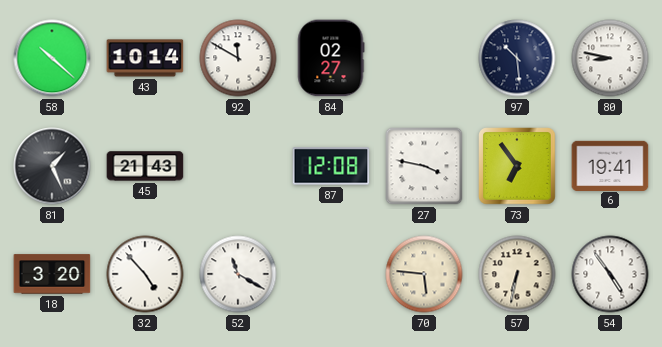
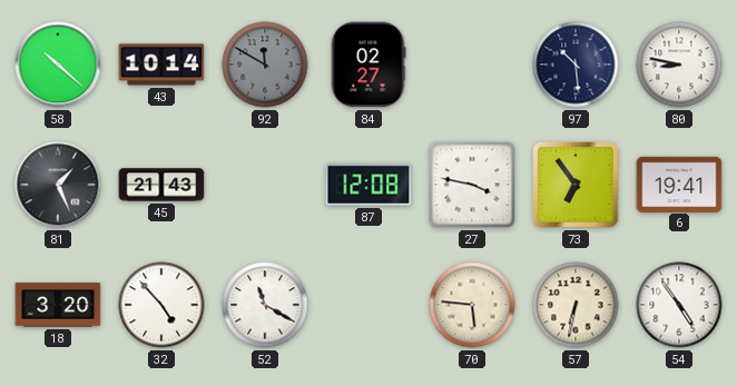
92 dial: white -> grey (265, 65)
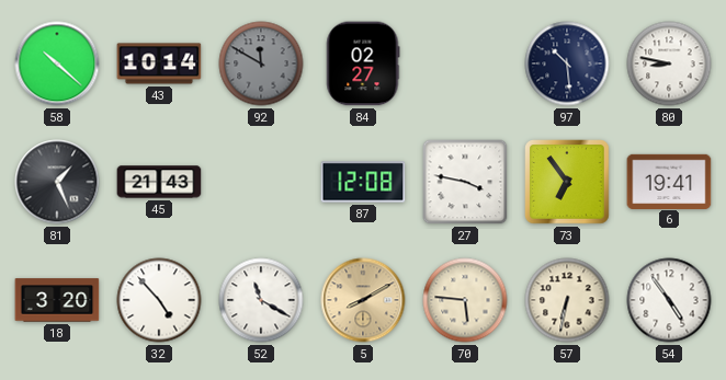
5: none -> 8:10 (363, 300)
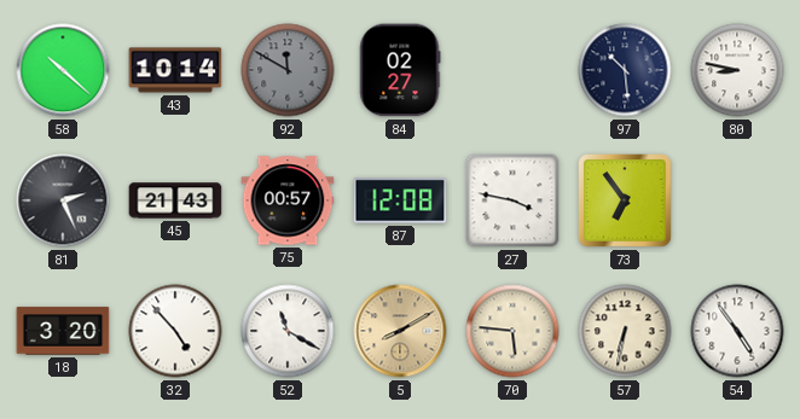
81: 1:26 -> 2:26 (63, 200)
75: none -> 00:57 (288, 200)
6: 19:41 -> none (669, 181)
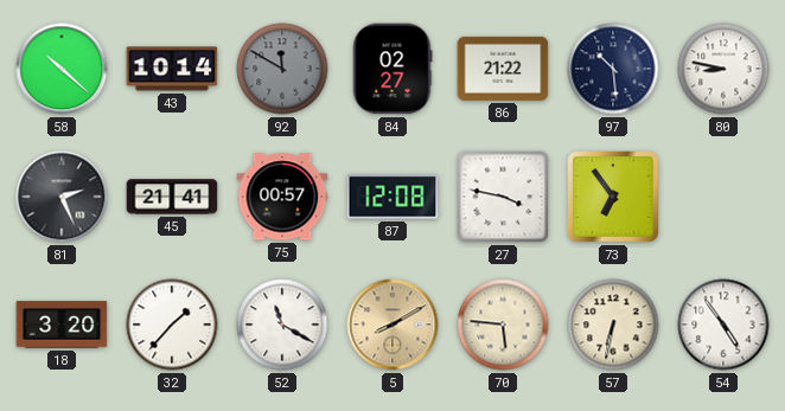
86: none -> 21:22 (503, 69)
45: 21:43 -> 21:41 (172, 197)
32: 4:53 -> 1:37 (172, 325)
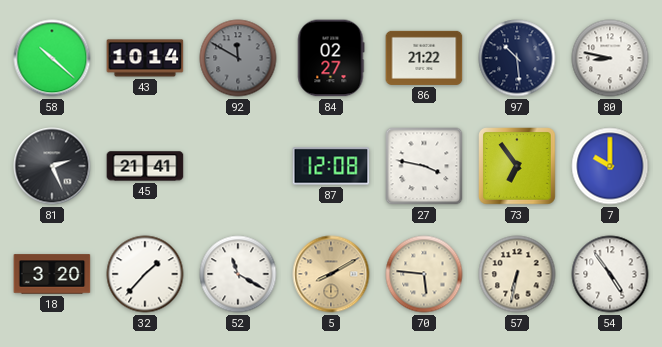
75: 00:57 -> none (282, 197)
7: none -> 10:00 (610, 166)
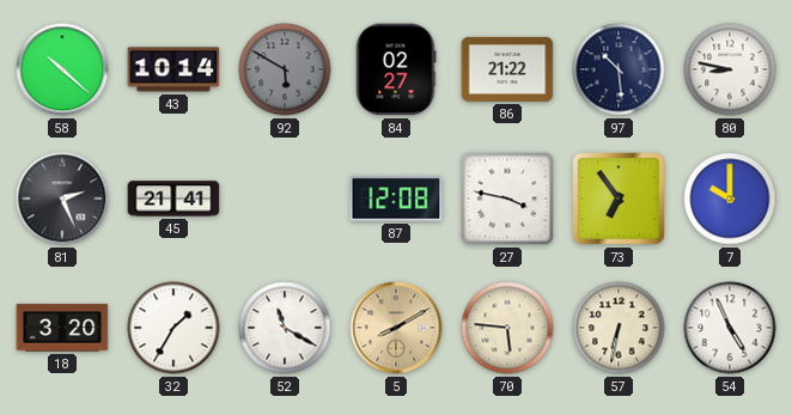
92: 11:50 -> 5:50 (285, 69)
32: 1:37 -> 1:35 (173, 328)
54: 4:54 -> 4:56 (730, 328)
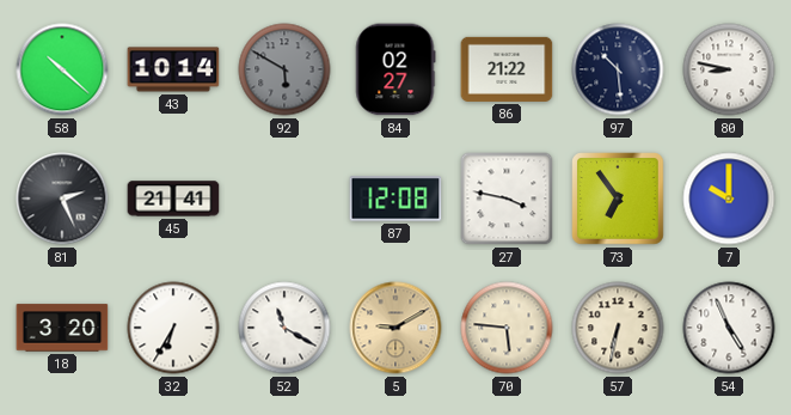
32: 1:35 -> 6:35 (173, 328)
5: 8:10 -> 9:10 (395, 328)
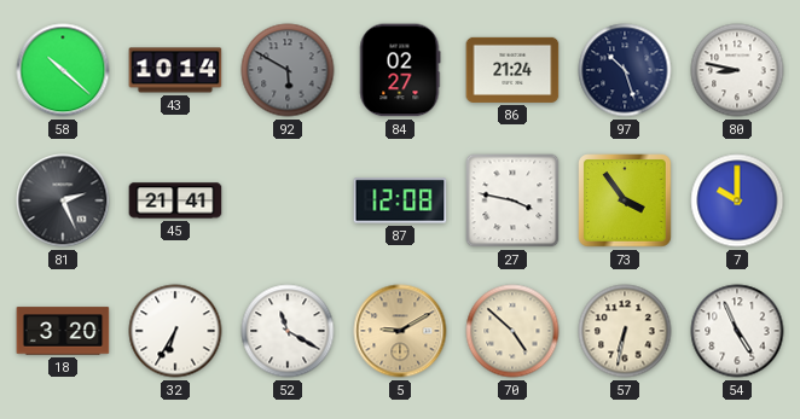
86: 21:22 -> 21:24 (512, 70)
97: 10:29 -> 10:27 (625, 70)
73: 6:54 -> 3:54 (625, 200)
70: 5:46 -> 4:52 (512, 331)
